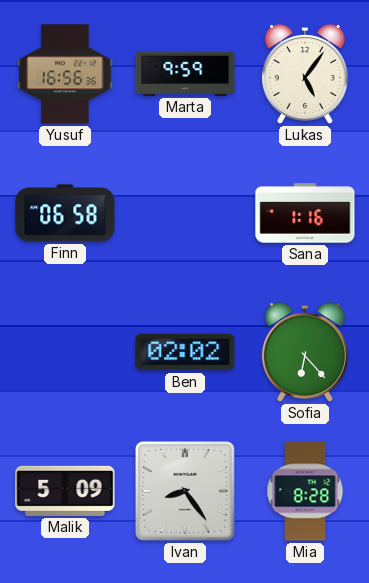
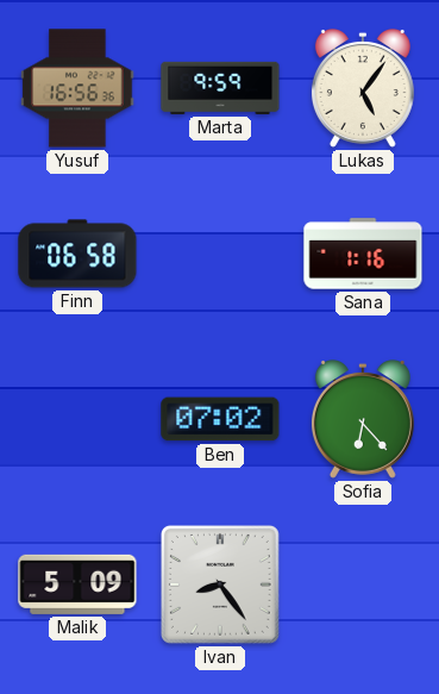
Ben: 02:02 -> 07:02 (220, 419)
Mia: 8:28 -> none (305, 491)
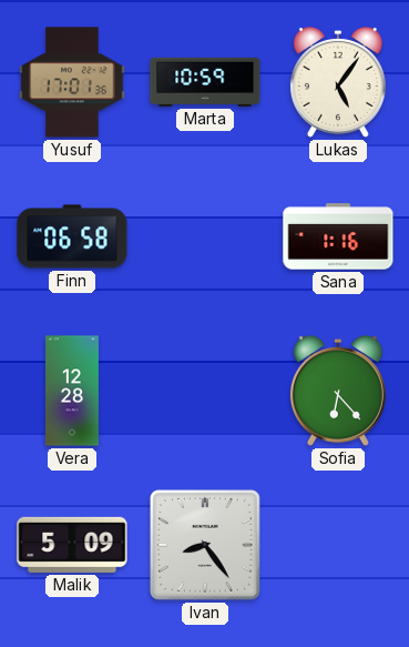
Yusuf: 16:56 -> 17:01 (72, 82)
Marta: 9:59 -> 10:59 (205, 82)
Vera: none -> 12:28 (72, 391)
Ben: 07:02 -> none (220, 419)
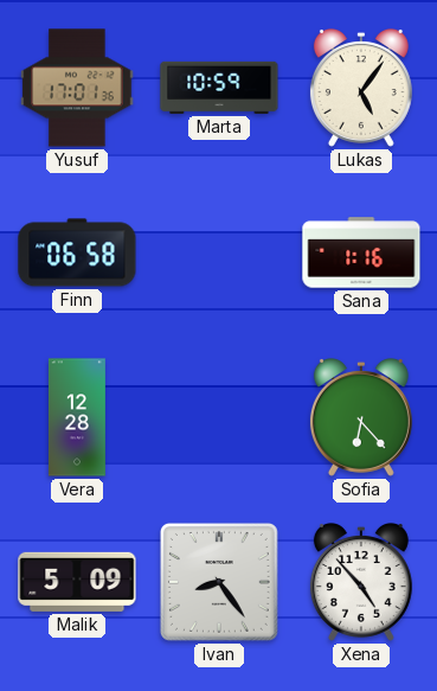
Xena: none -> 4:53 (361, 583)
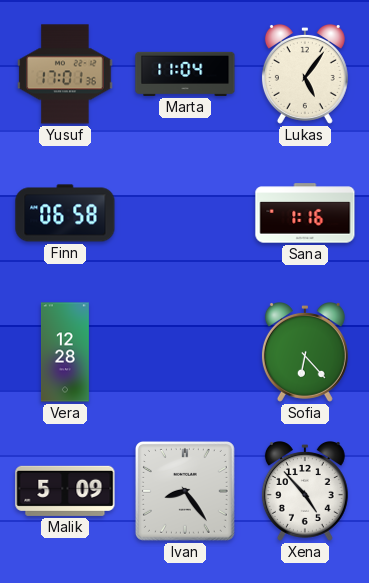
Marta: 10:59 -> 11:04 (185, 74)
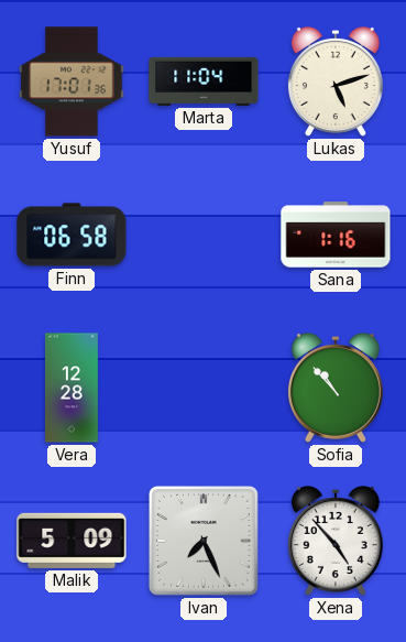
Lukas: 5:06 -> 5:12 (336, 83)
Sofia: 6:23 -> 10:53 (336, 389)
Ivan: 8:24 -> 7:26 (204, 541)
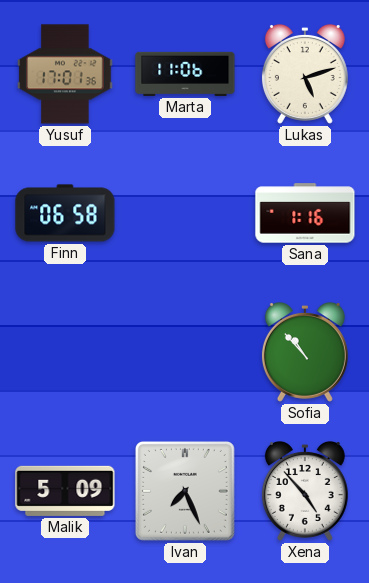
Marta: 11:04 -> 11:06 (185, 74)
Vera: 12:28 -> none (72, 388)
